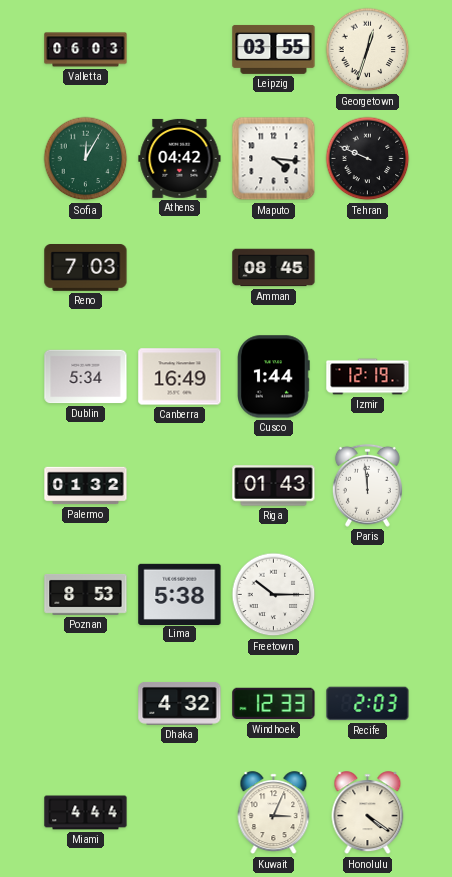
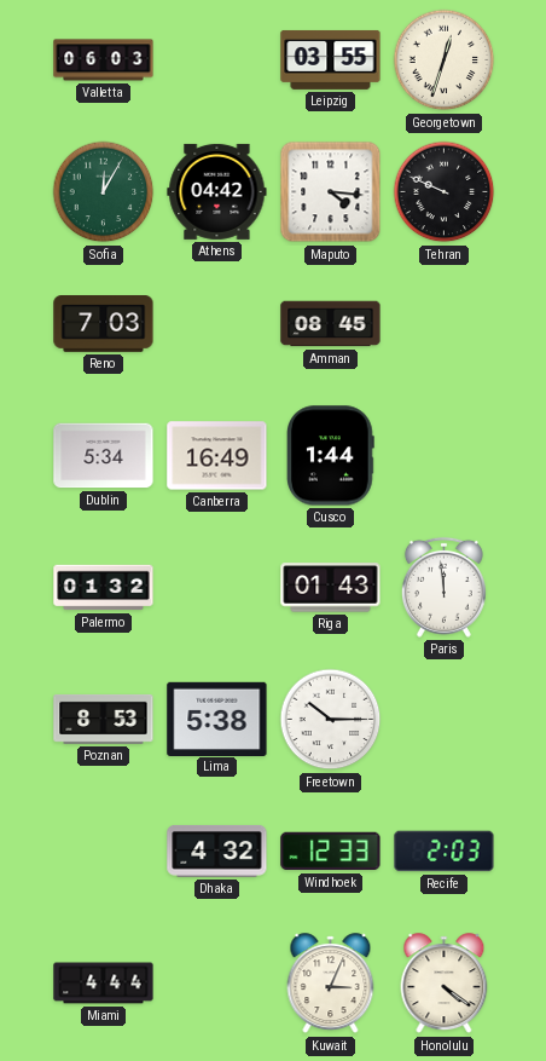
Izmir: 12:19 -> none (368, 377)
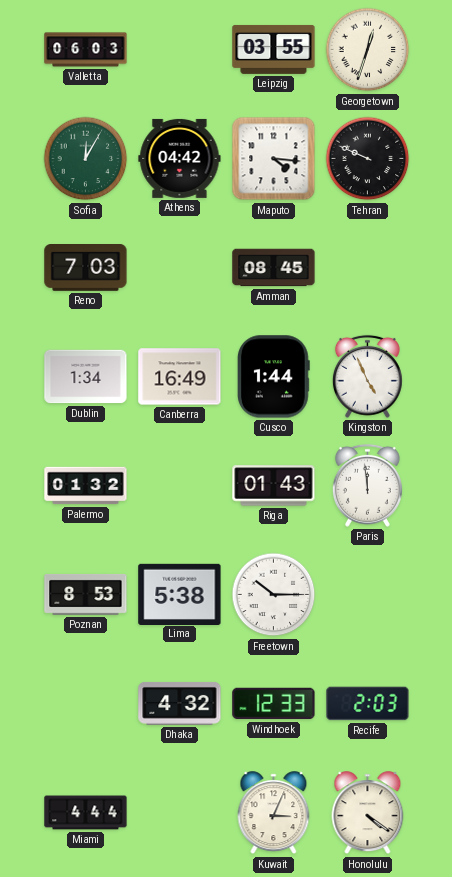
Dublin: 5:34 -> 1:34 (86, 377)
Kingston: none -> 4:56 (367, 376)
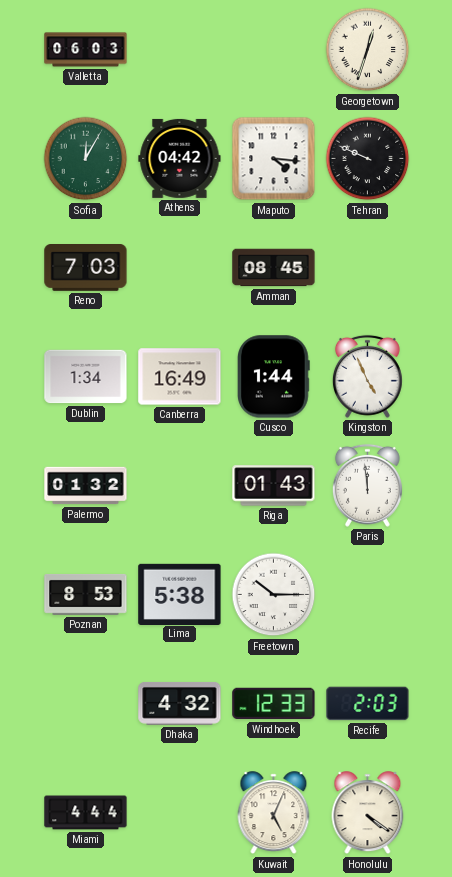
Leipzig: 03:55 -> none (274, 49)
Kuwait: 3:04 -> 5:04 (274, 813)
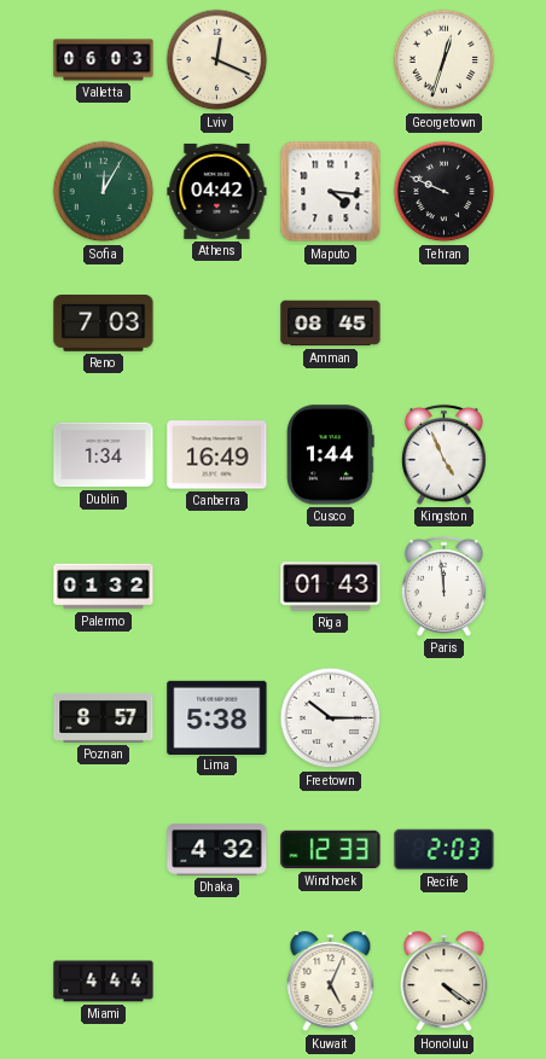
Lviv: none -> 12:19 (217, 60)
Poznan: 8:53 -> 8:57 (104, 717)
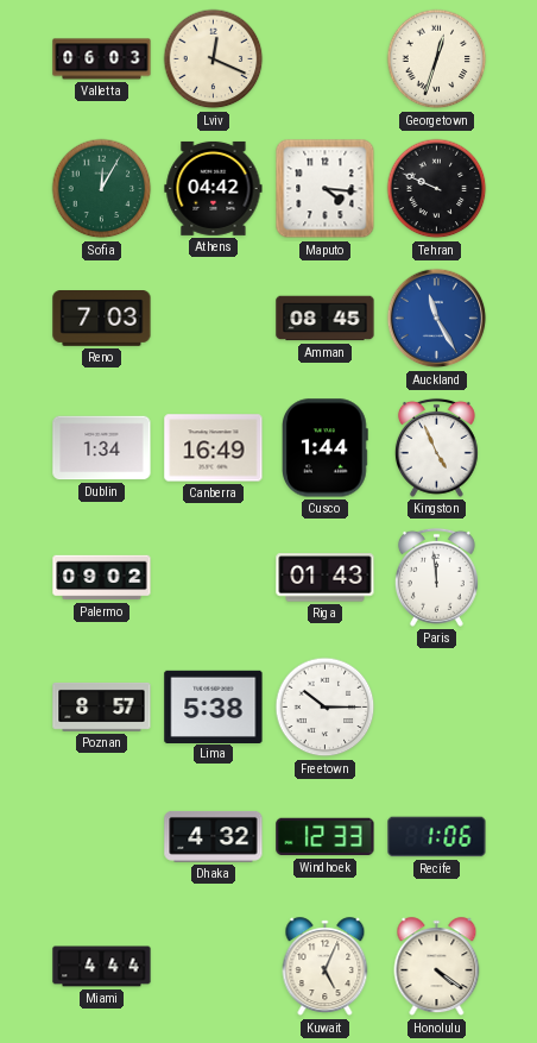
Auckland: none -> 11:25 (437, 319)
Palermo: 01:32 -> 09:02 (102, 578)
Recife: 2:03 -> 1:06 (437, 837)
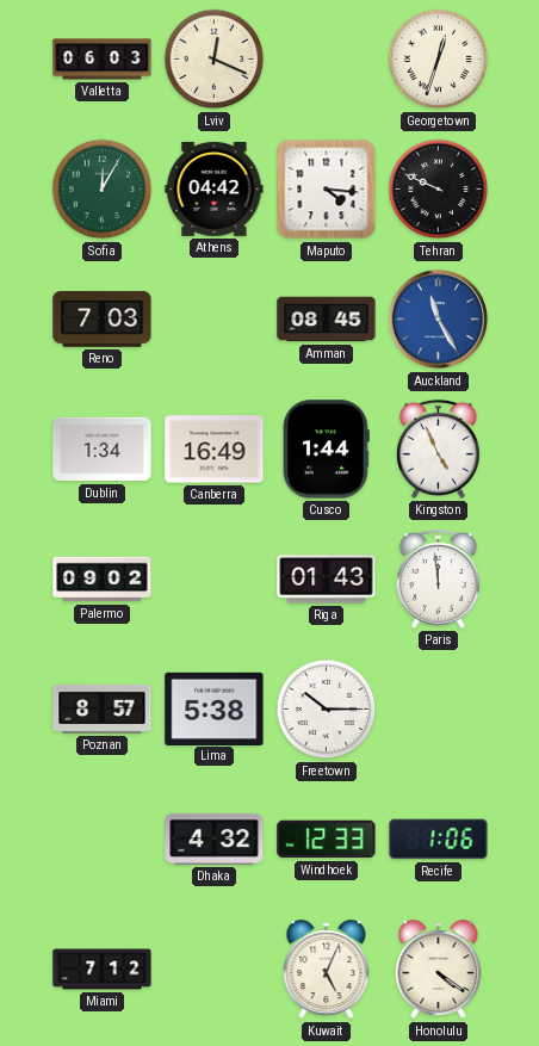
Miami: 4:44 -> 7:12 (103, 970)
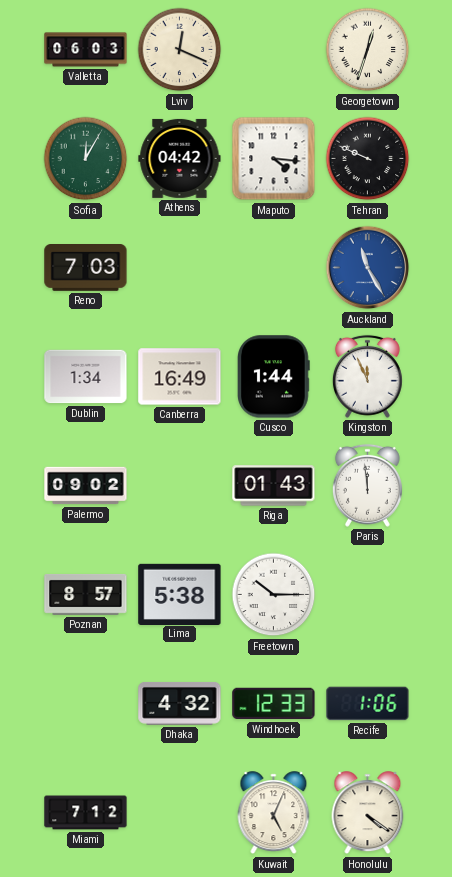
Amman: 08:45 -> none (327, 320)
Kingston: 4:56 -> 11:56 (367, 376)
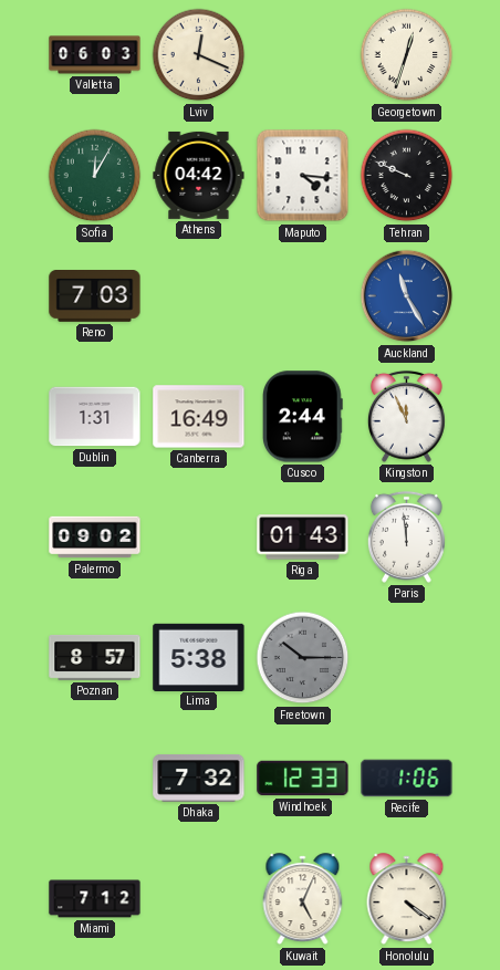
Dublin: 1:34 -> 1:31 (95, 417)
Cusco: 1:44 -> 2:44 (303, 417)
Freetown dial: white -> grey (303, 658)
Dhaka: 4:32 -> 7:32 (199, 778)
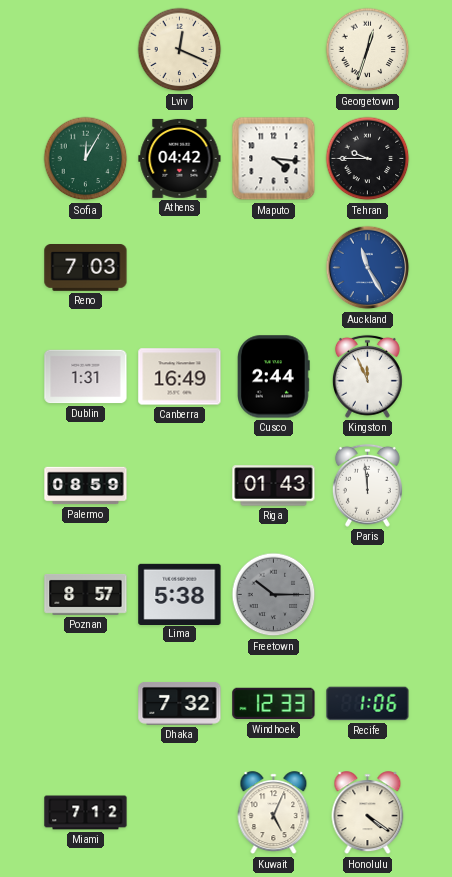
Valletta: 06:03 -> none (95, 55)
Tehran: 9:49 -> 9:45 (368, 159)
Palermo: 09:02 -> 08:59 (86, 486)
